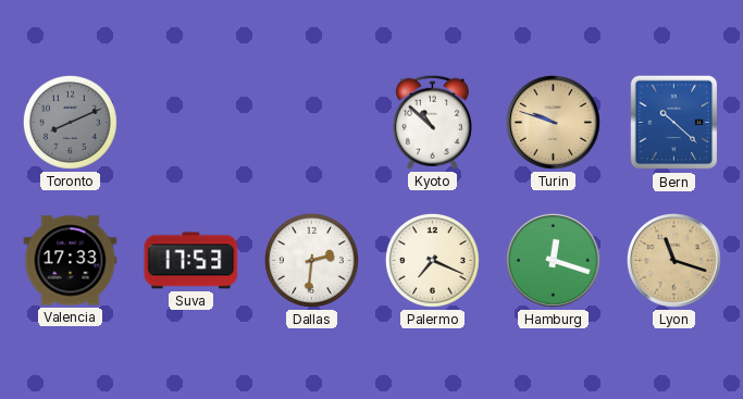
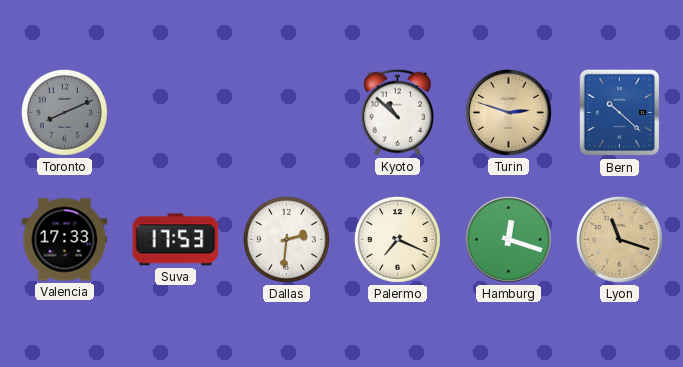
Turin: 9:48 -> 2:48 (508, 112)
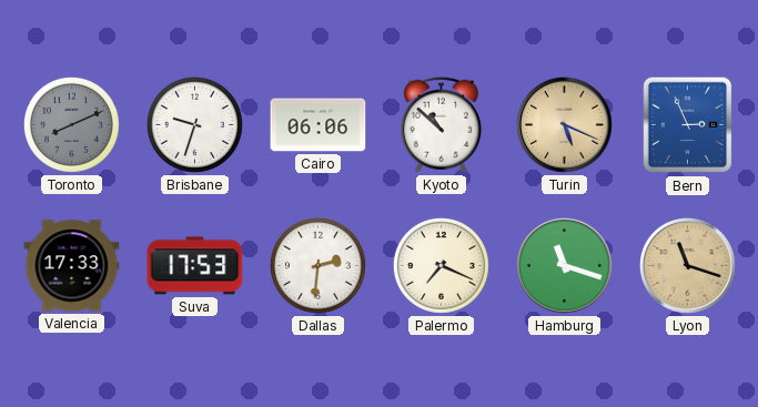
Brisbane: none -> 9:33 (194, 124)
Cairo: none -> 06:06 (319, 125)
Turin: 2:48 -> 5:19 (564, 124)
Bern: 10:22 -> 2:56 (688, 125)
Hamburg: 12:18 -> 11:18 (564, 265)
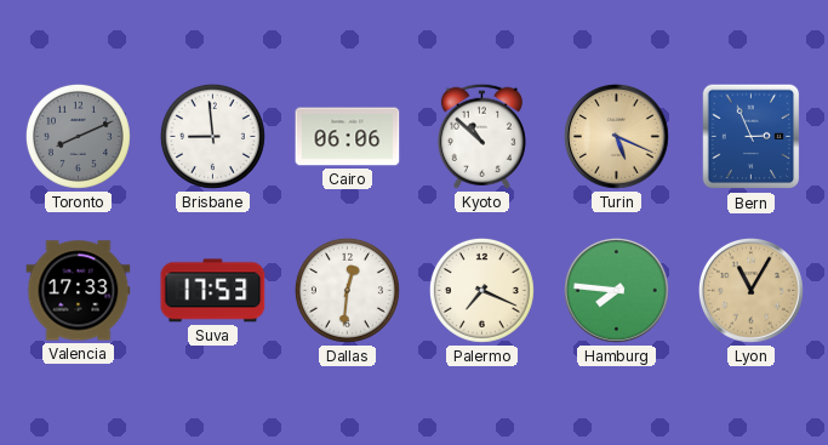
Brisbane: 9:33 -> 8:59 (212, 136)
Dallas: 2:31 -> 12:31 (347, 290)
Hamburg: 11:18 -> 7:46 (616, 290)
Lyon: 11:18 -> 11:05 (750, 290)
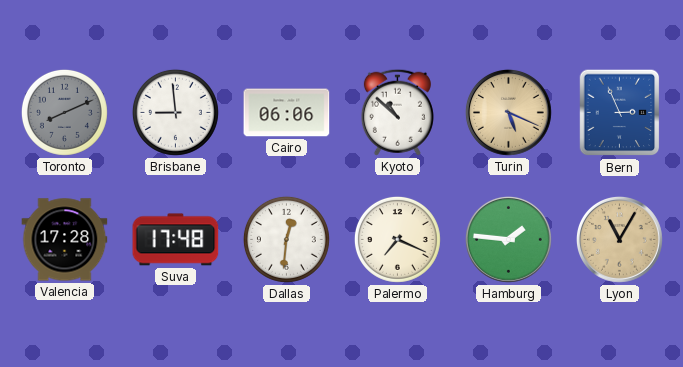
Valencia: 17:33 -> 17:28 (65, 240)
Suva: 17:53 -> 17:48 (176, 240)
Hamburg: 7:46 -> 1:46 (508, 239)
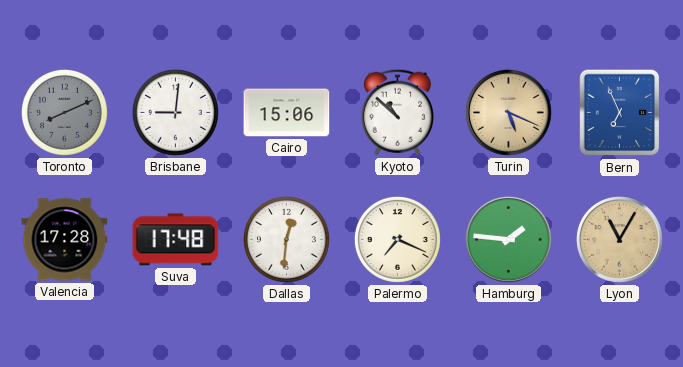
Brisbane: 8:59 -> 9:01 (175, 112)
Cairo: 06:06 -> 15:06 (287, 113)
Bern: 2:56 -> 6:56 (620, 113)
